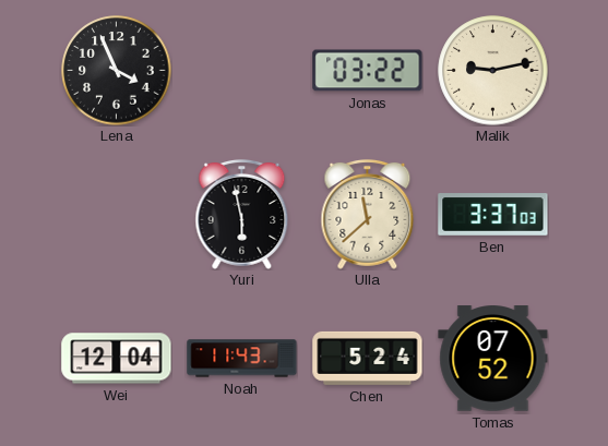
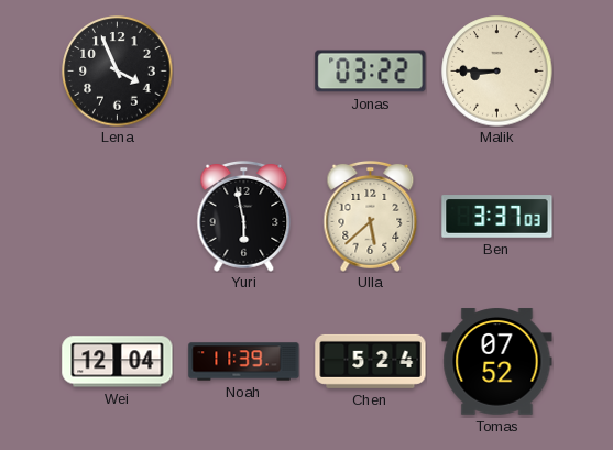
Malik: 9:13 -> 8:45 (497, 72)
Ulla: 11:38 -> 5:38 (371, 216)
Noah: 11:43 -> 11:39 (244, 362)
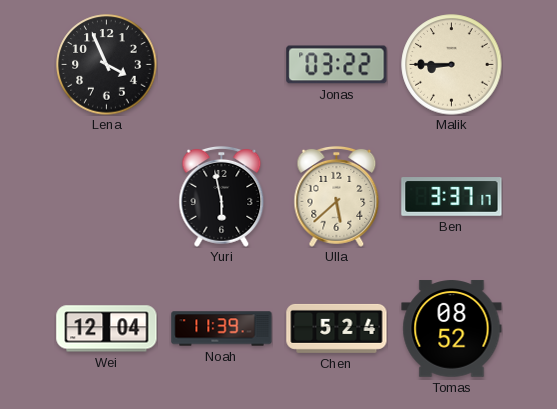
Ben: 3:37:03 -> 3:37:17 (452, 197)
Tomas: 07:52 -> 08:52 (452, 329)
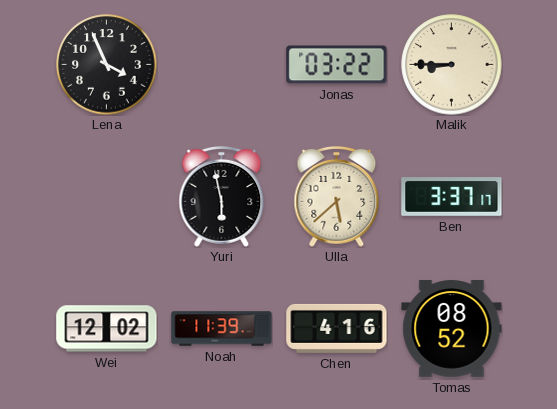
Wei: 12:04 -> 12:02 (107, 329)
Chen: 5:24 -> 4:16 (337, 328)
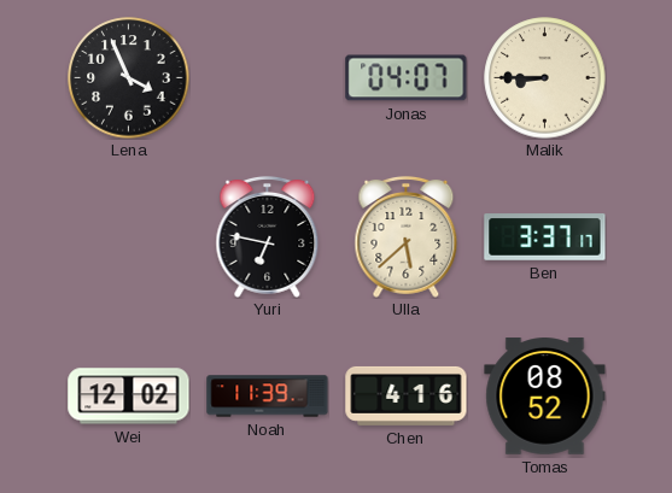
Jonas: 03:22 -> 04:07 (407, 78)
Yuri: 5:58 -> 6:47 (268, 236)
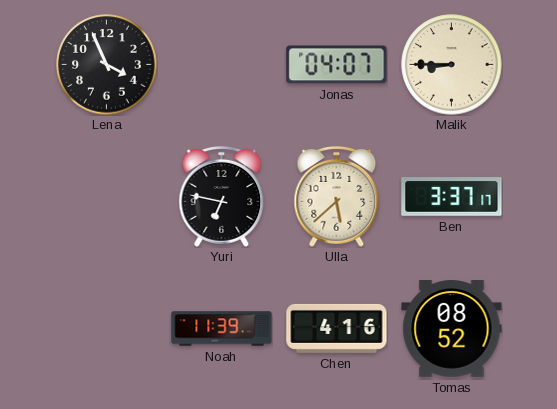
Wei: 12:02 -> none (129, 397)
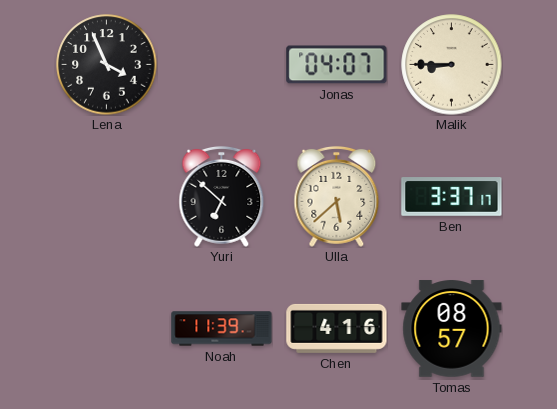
Yuri: 6:47 -> 6:52 (222, 196)
Tomas: 08:52 -> 08:57 (452, 329)
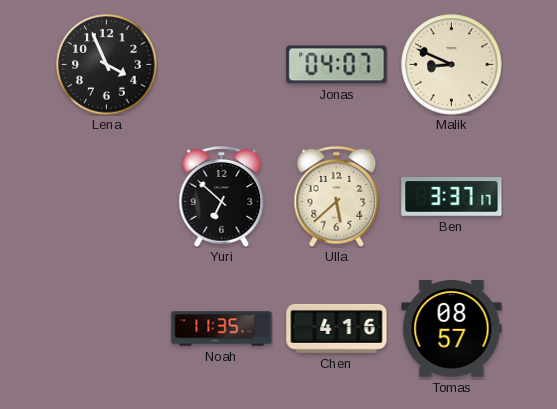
Malik: 8:45 -> 8:49 (452, 65)
Noah: 11:39 -> 11:35 (222, 329)
